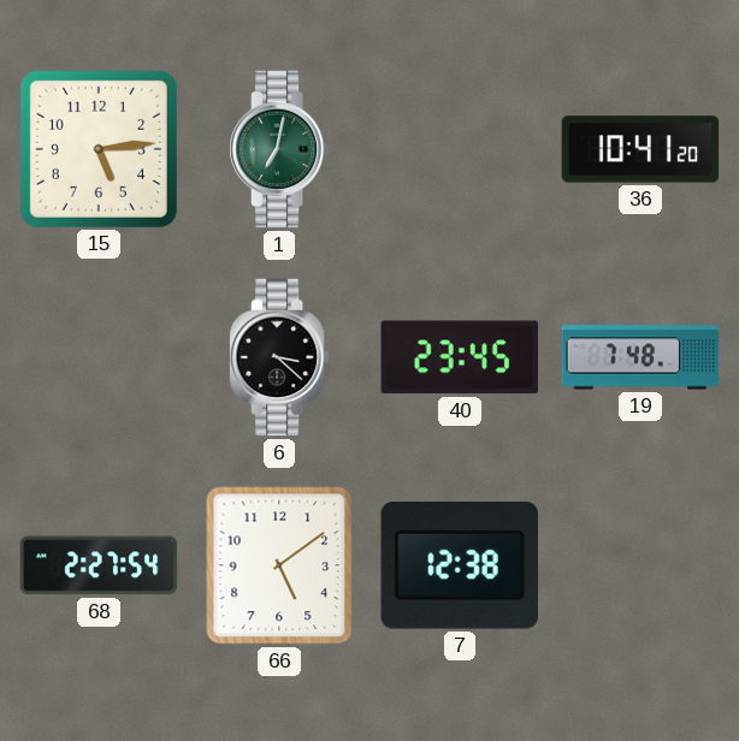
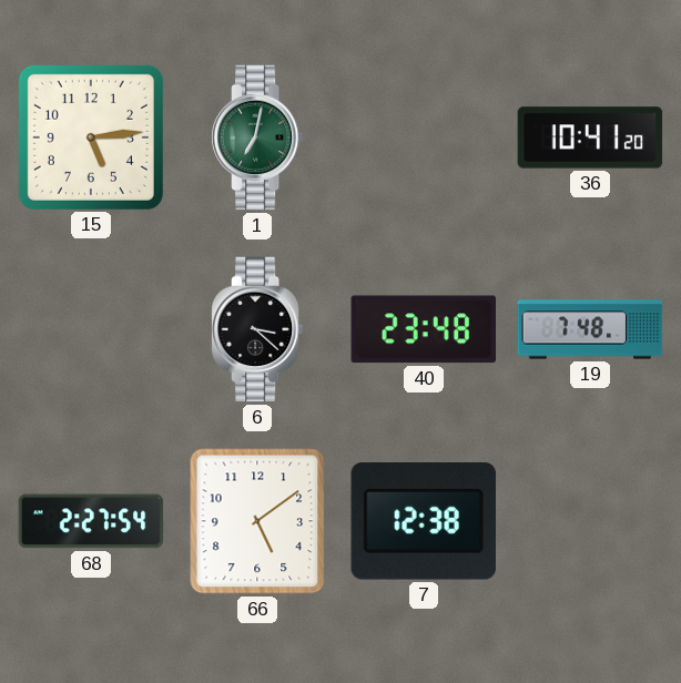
40: 23:45 -> 23:48 (423, 329)
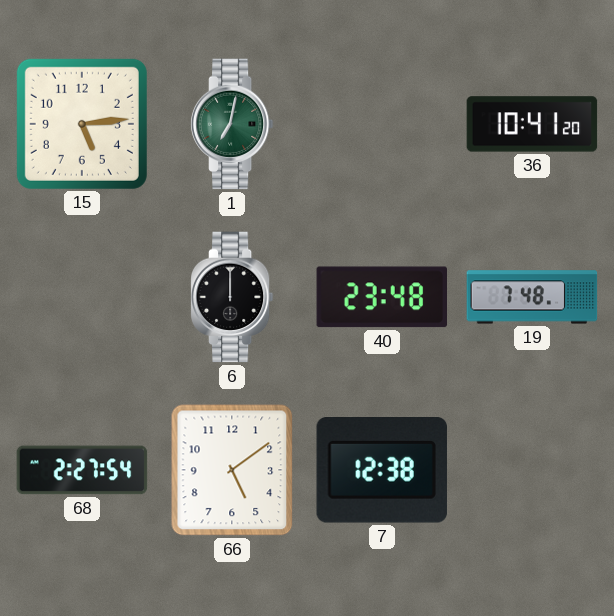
6: 3:22 -> 12:00 (232, 297)
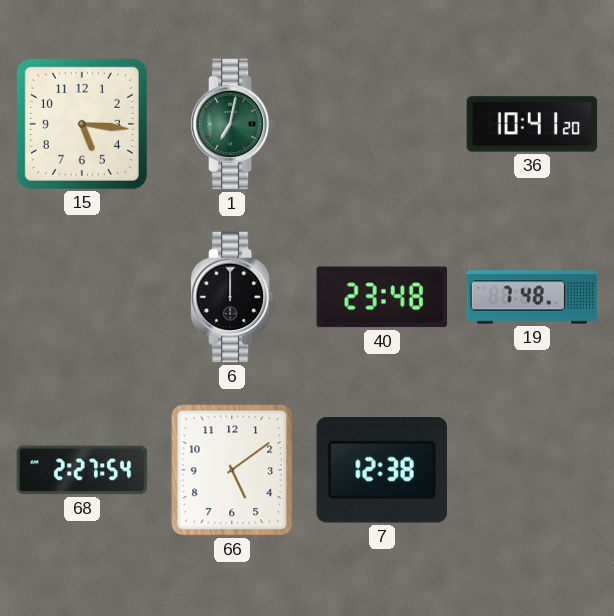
15: 5:14 -> 5:16 (82, 124)
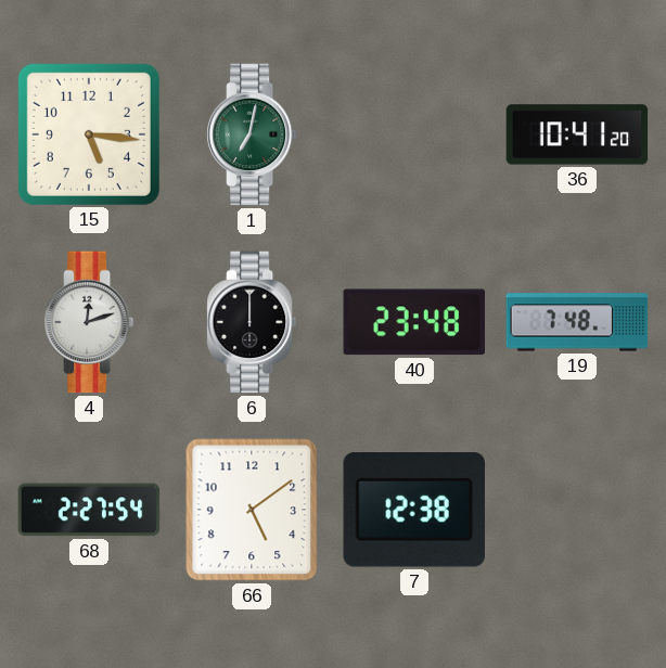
4: none -> 12:12 (89, 322)
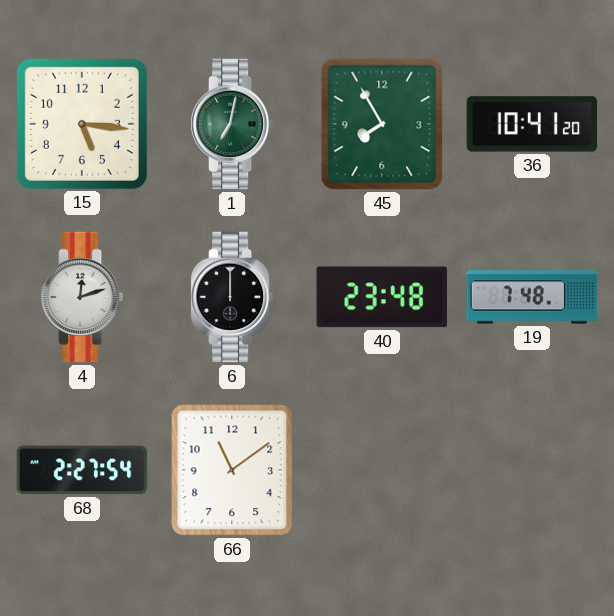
45: none -> 7:55 (382, 124)
66: 5:09 -> 11:09 (232, 470)
7: 12:38 -> none (414, 511)
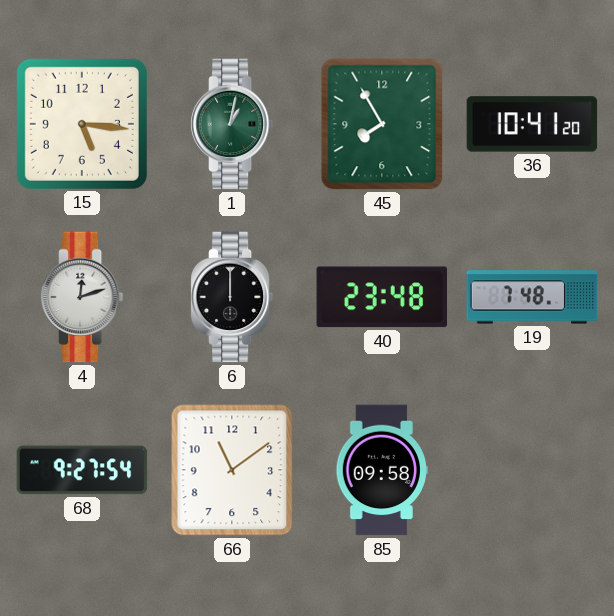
1: 7:02 -> 1:02 (232, 124)
68: 2:27 -> 9:27 (82, 470)
85: none -> 09:58 (382, 470)
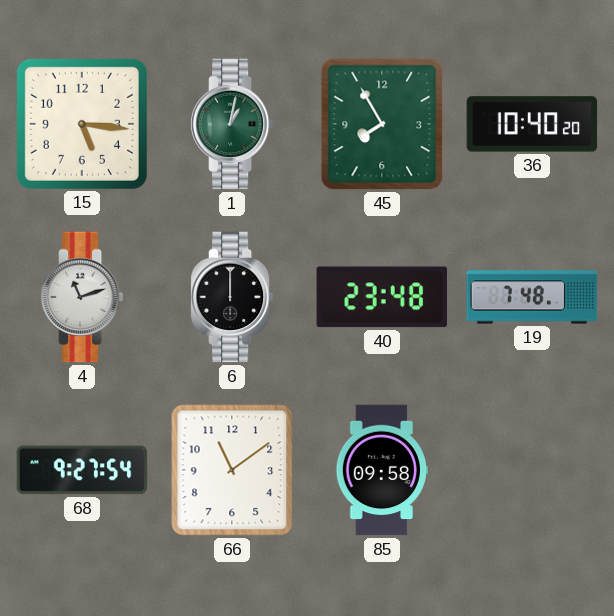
36: 10:41 -> 10:40 (532, 124)
4: 12:12 -> 11:12 (82, 297)
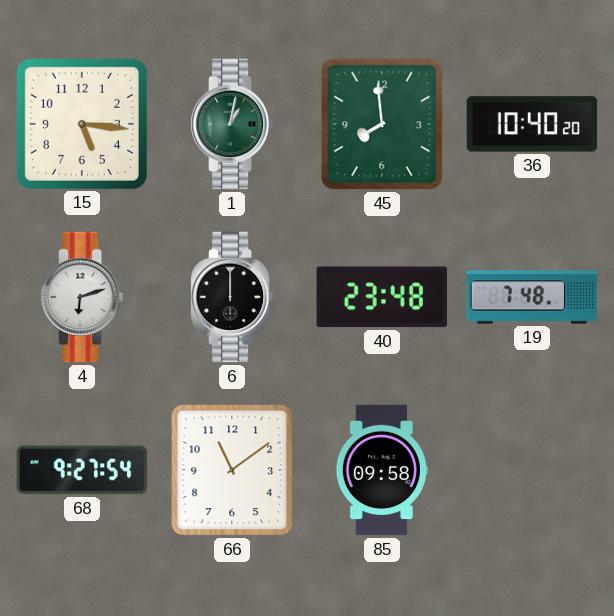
45: 7:55 -> 7:59 (382, 124)
4: 11:12 -> 6:12 (82, 297)
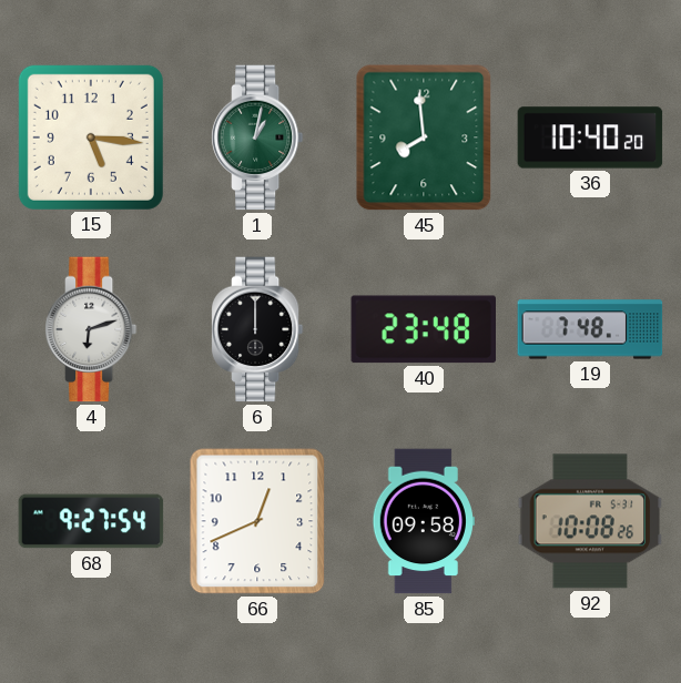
66: 11:09 -> 12:41 (257, 521)
92: none -> 10:08 (590, 521)
